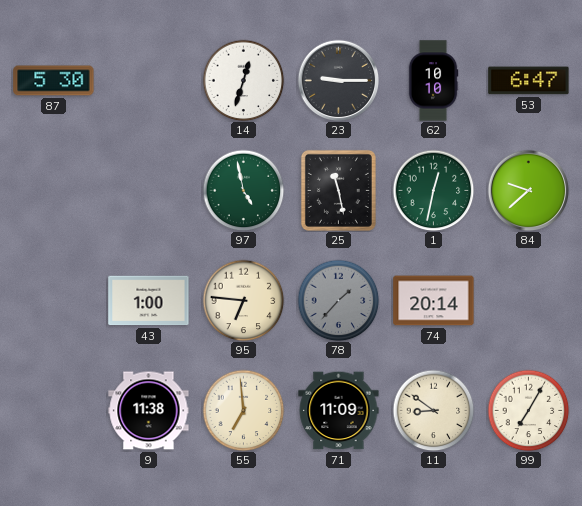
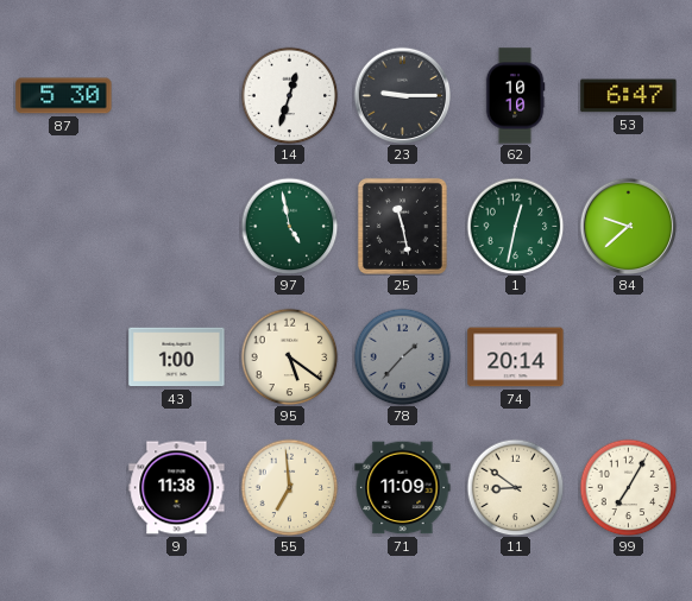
95: 6:46 -> 5:21 (289, 356)
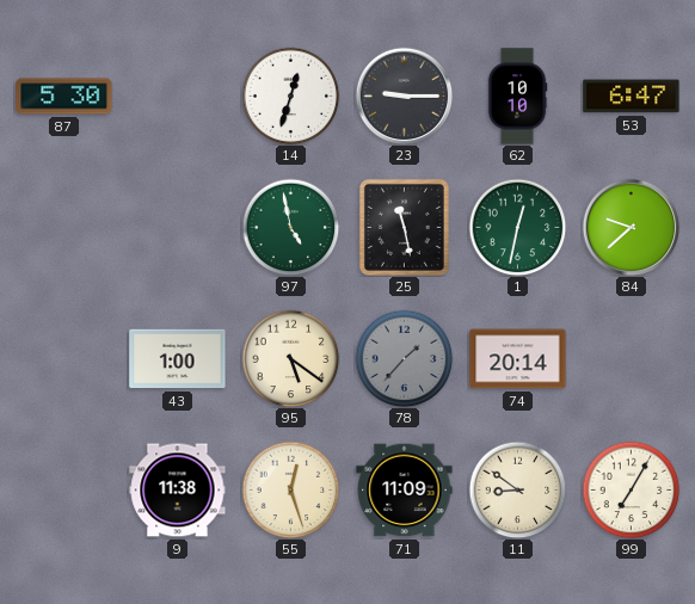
55: 6:59 -> 12:27 (290, 489)
